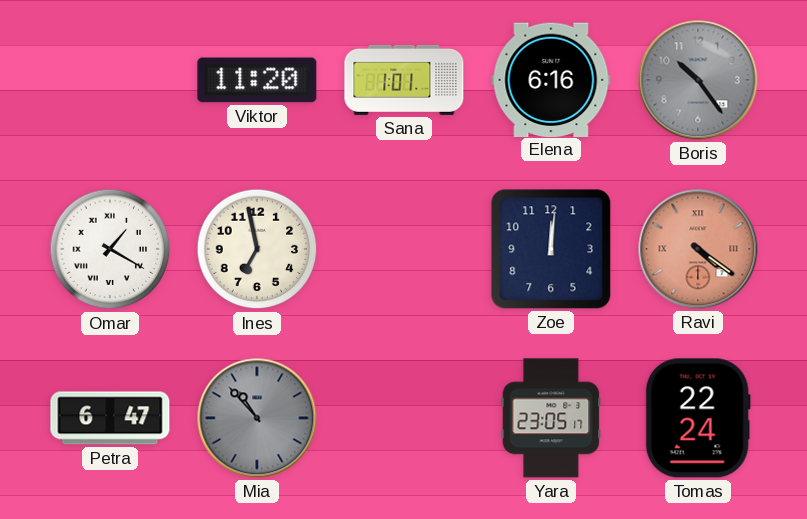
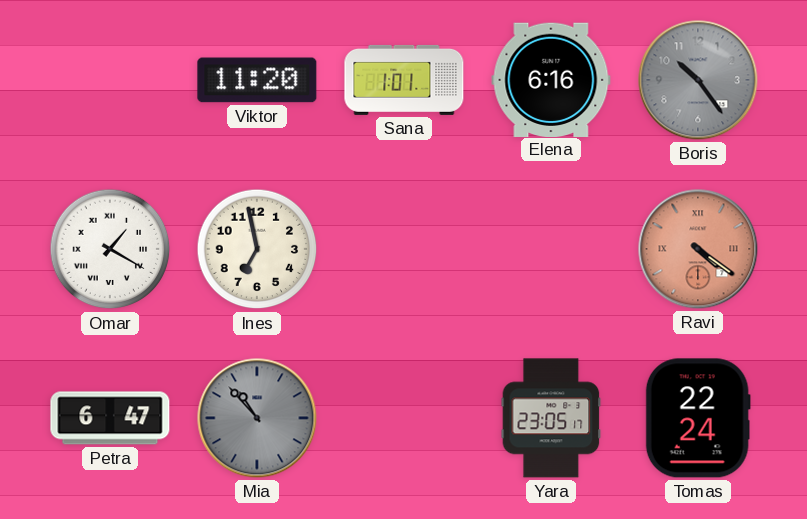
Zoe: 12:01 -> none (551, 249)
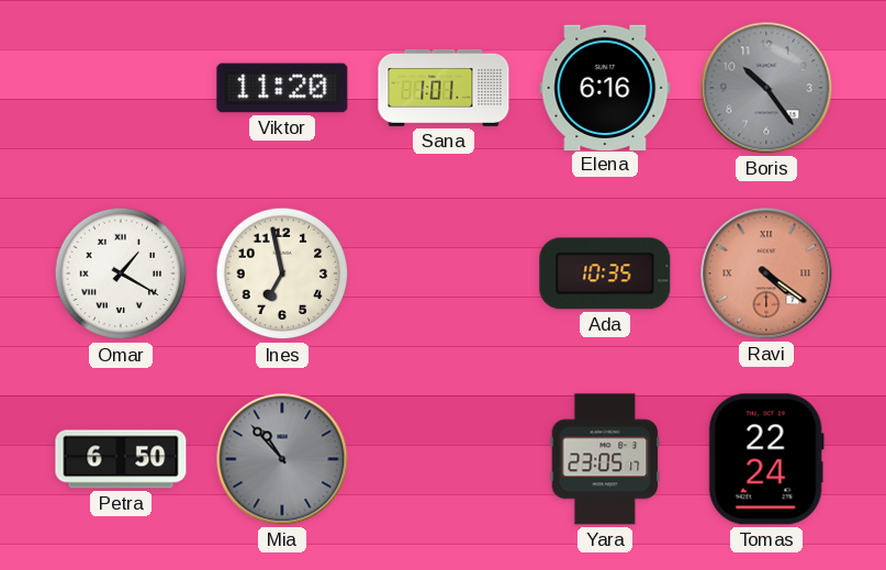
Ada: none -> 10:35 (605, 273)
Petra: 6:47 -> 6:50 (121, 459)
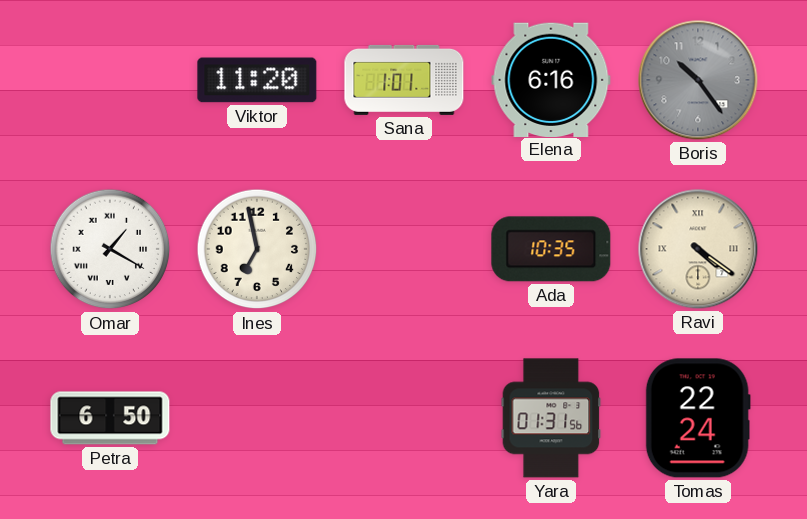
Ravi dial: salmon -> cream (698, 249)
Mia: 10:53 -> none (282, 459)
Yara: 23:05 -> 01:31 (551, 418)
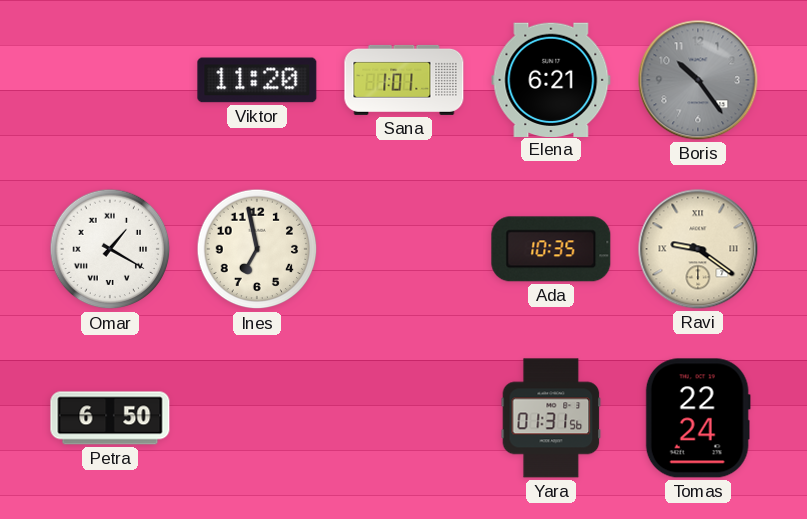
Elena: 6:16 -> 6:21 (551, 79)
Ravi: 4:21 -> 9:21 (698, 249)
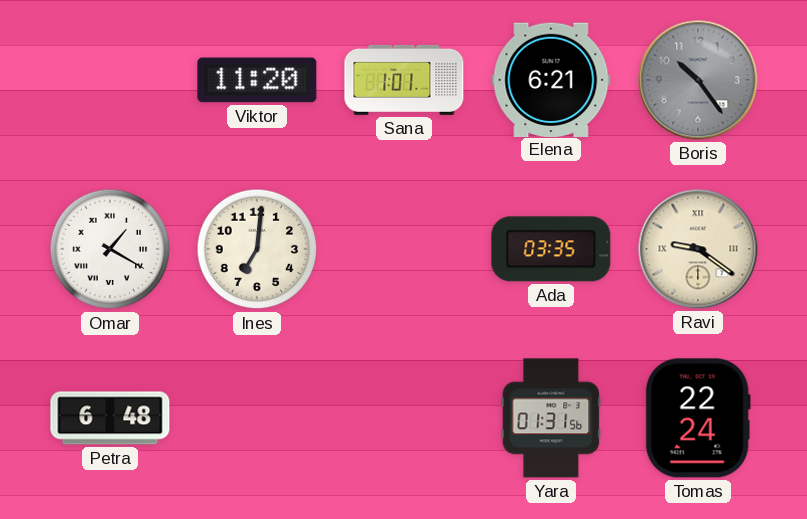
Ines: 6:58 -> 7:01 (257, 249)
Ada: 10:35 -> 03:35 (551, 249)
Petra: 6:50 -> 6:48 (110, 418)
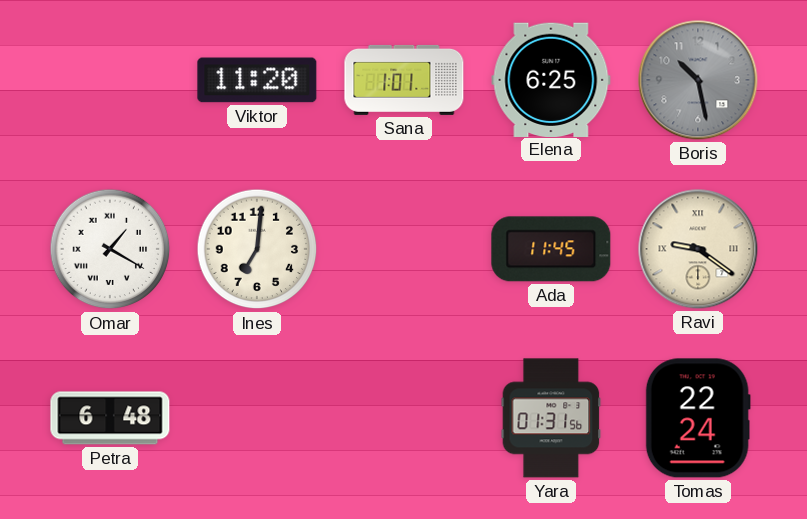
Elena: 6:21 -> 6:25 (551, 79)
Boris: 10:24 -> 10:28 (698, 80)
Ada: 03:35 -> 11:45 (551, 249)
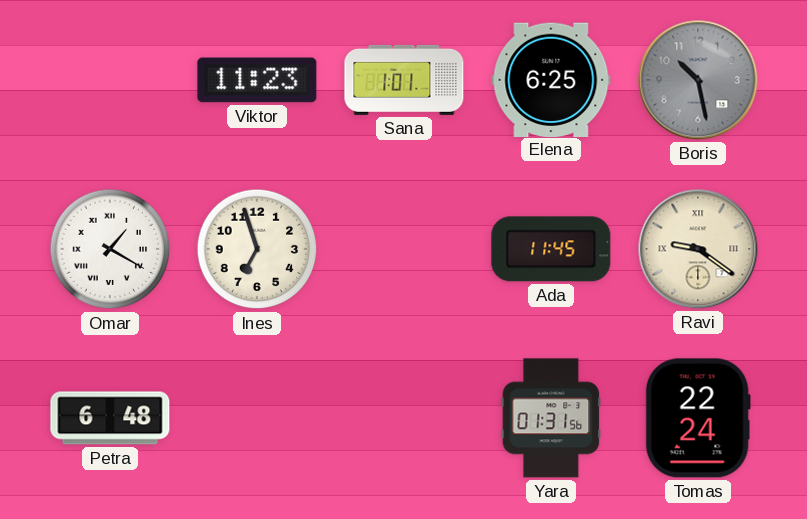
Viktor: 11:20 -> 11:23 (257, 80)
Ines: 7:01 -> 6:57 (257, 249)
